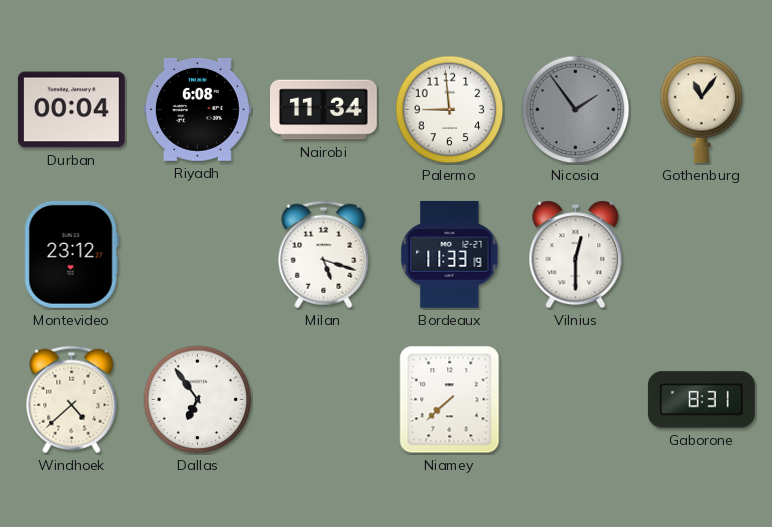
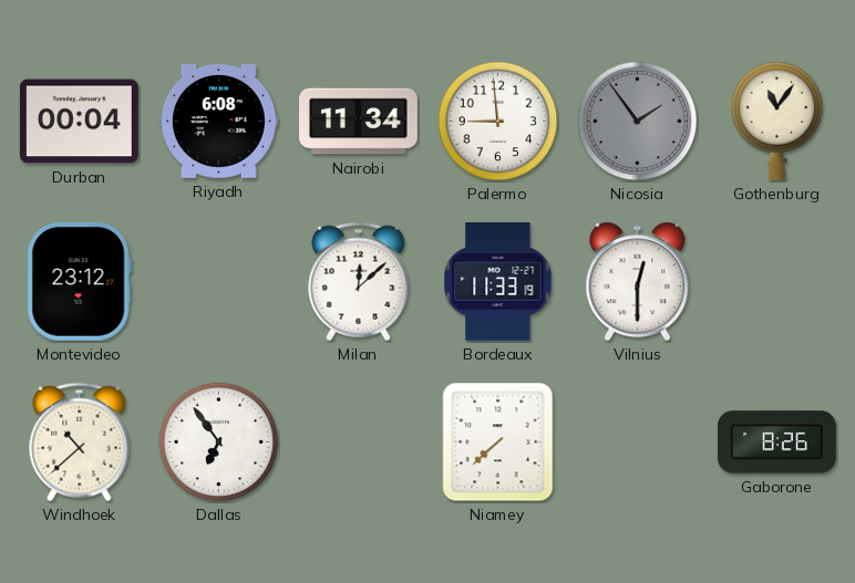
Milan: 5:18 -> 12:08 (359, 282)
Windhoek: 4:38 -> 10:38 (80, 443)
Gaborone: 8:31 -> 8:26 (776, 443)
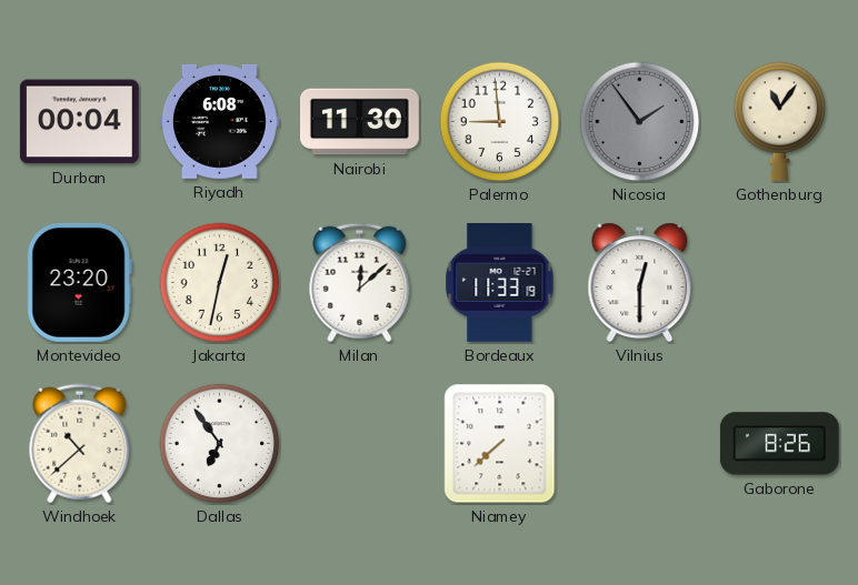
Nairobi: 11:34 -> 11:30 (360, 122)
Montevideo: 23:12 -> 23:20 (79, 282)
Jakarta: none -> 12:32 (220, 283)
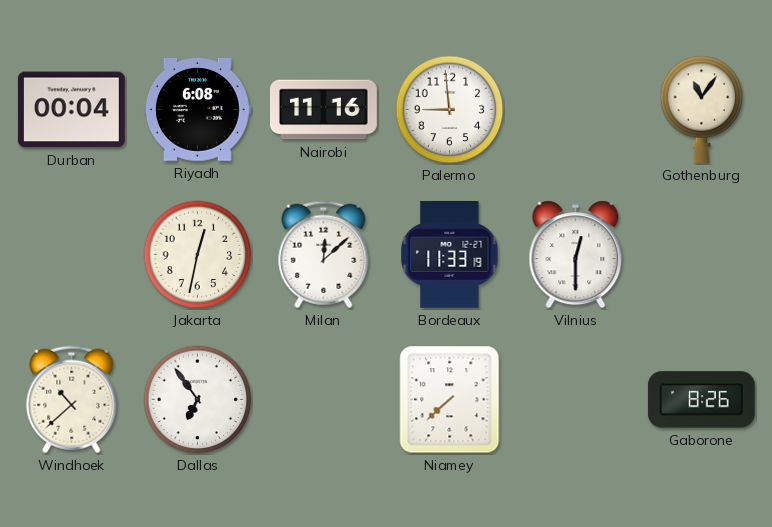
Nairobi: 11:30 -> 11:16 (324, 110)
Nicosia: 1:54 -> none (640, 122)
Montevideo: 23:20 -> none (79, 282)
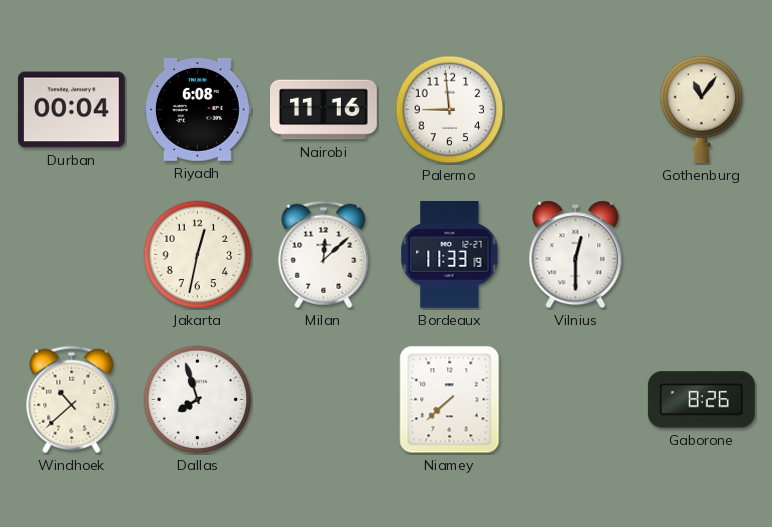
Dallas: 6:54 -> 7:57 (198, 400)
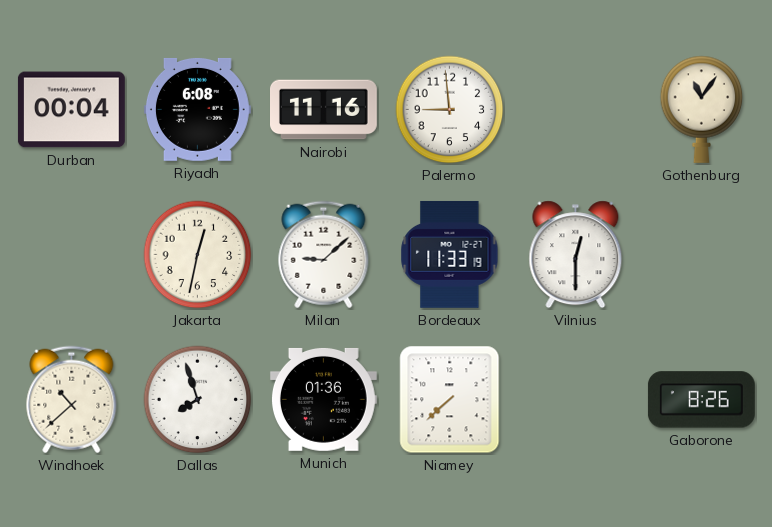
Milan: 12:08 -> 9:08 (324, 255)
Munich: none -> 01:36 (323, 399)
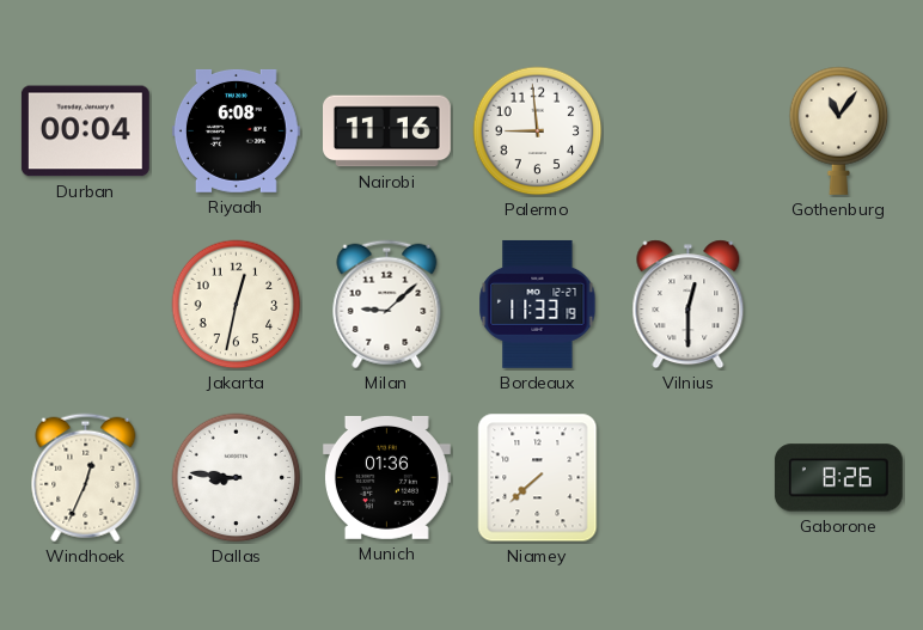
Windhoek: 10:38 -> 12:34 (86, 478)
Dallas: 7:57 -> 8:46 (237, 478)
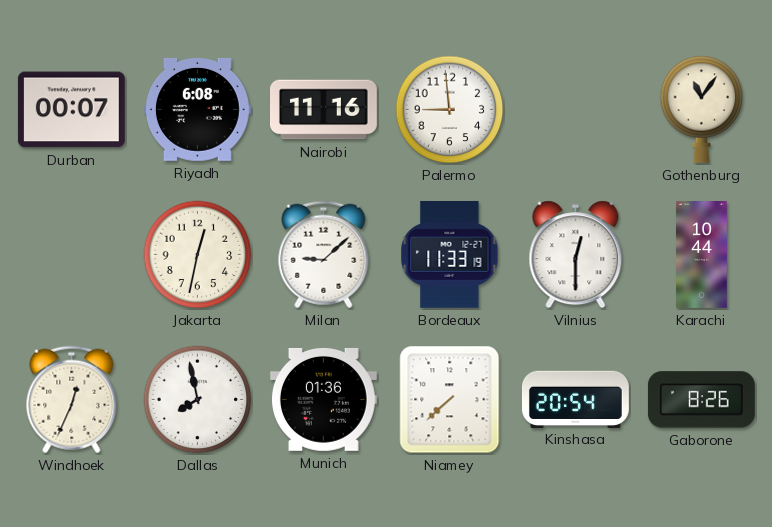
Durban: 00:04 -> 00:07 (71, 110)
Karachi: none -> 10:44 (702, 255)
Dallas: 8:46 -> 7:58 (198, 400)
Kinshasa: none -> 20:54 (575, 399)
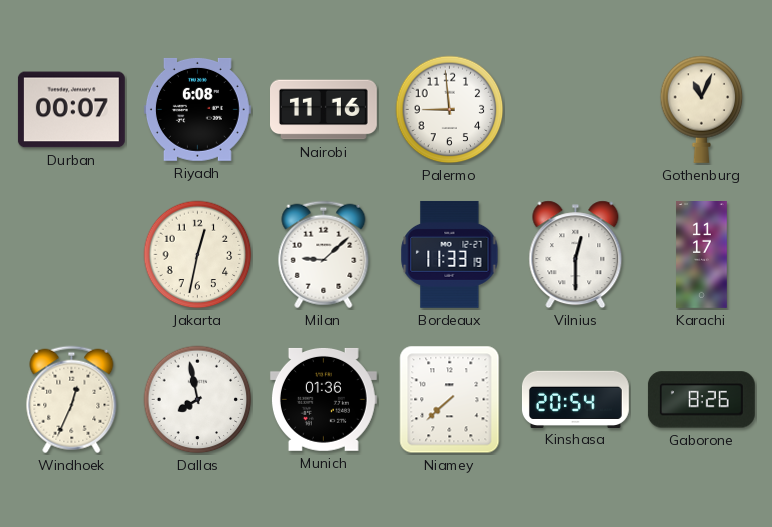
Gothenburg: 11:06 -> 11:04 (702, 109)
Karachi: 10:44 -> 11:17 (702, 255)
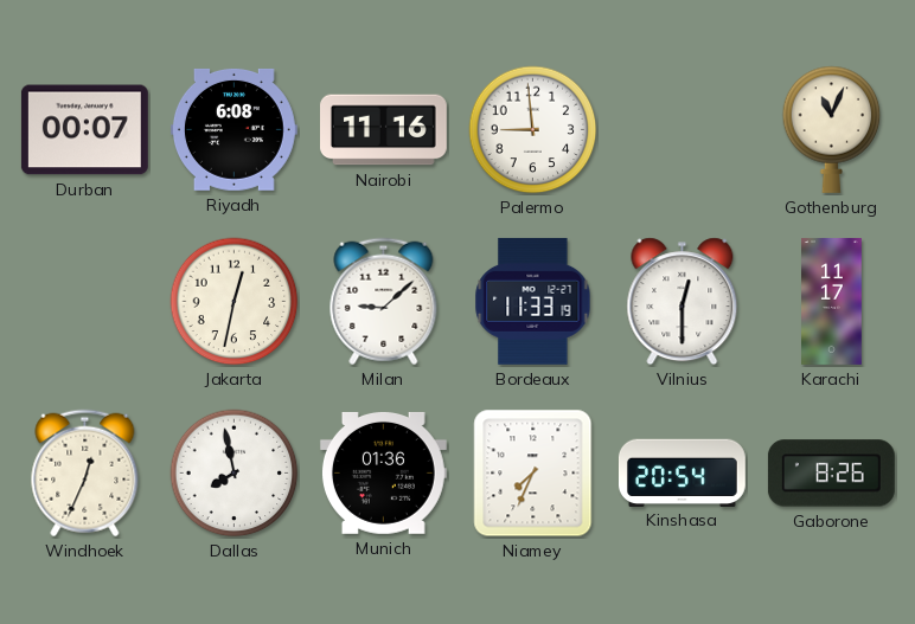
Niamey: 7:38 -> 7:34 (533, 474)
